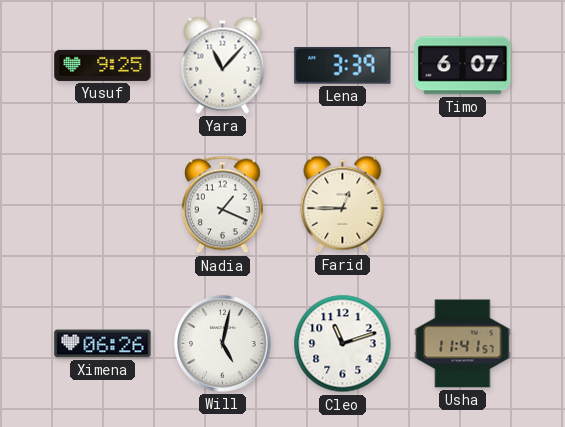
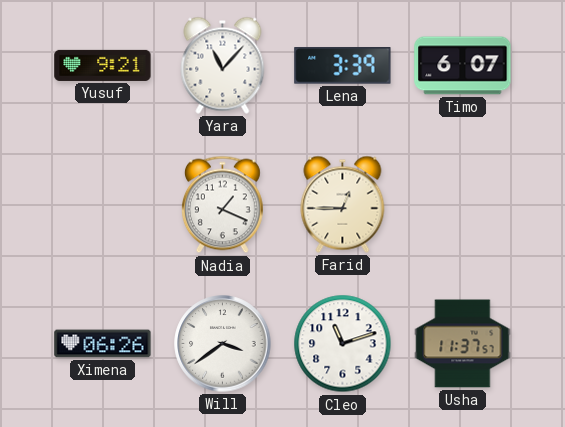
Yusuf: 9:25 -> 9:21 (103, 65)
Will: 5:02 -> 3:39 (223, 344)
Usha: 11:41 -> 11:37 (463, 344)
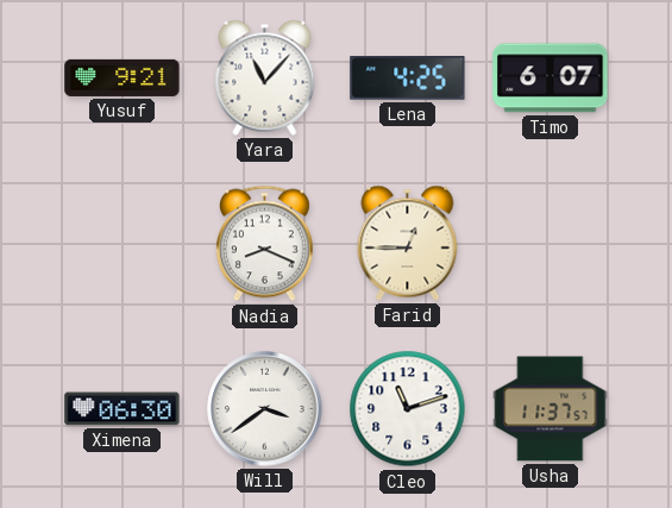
Lena: 3:39 -> 4:25 (408, 79)
Nadia: 1:19 -> 8:19 (264, 244)
Ximena: 06:26 -> 06:30 (123, 409)
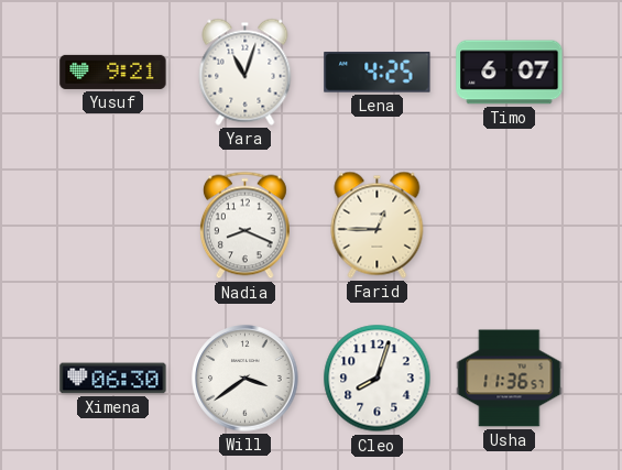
Yara: 11:07 -> 11:03 (245, 72)
Cleo: 11:12 -> 8:03 (378, 379)
Usha: 11:37 -> 11:36 (510, 379)
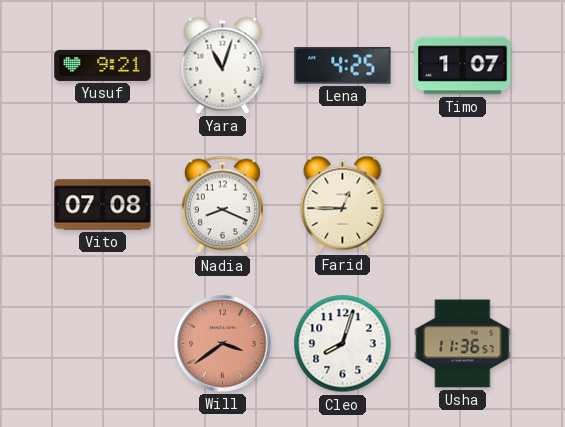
Timo: 6:07 -> 1:07 (463, 66)
Vito: none -> 07:08 (103, 205)
Ximena: 06:30 -> none (113, 379)
Will dial: white -> salmon (223, 344)
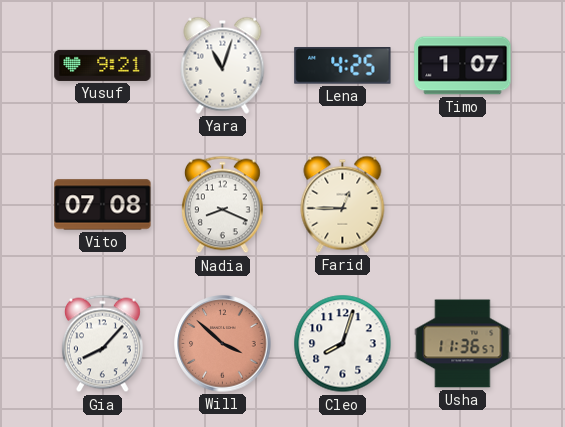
Gia: none -> 8:07 (102, 344)
Will: 3:39 -> 3:52 (223, 344)
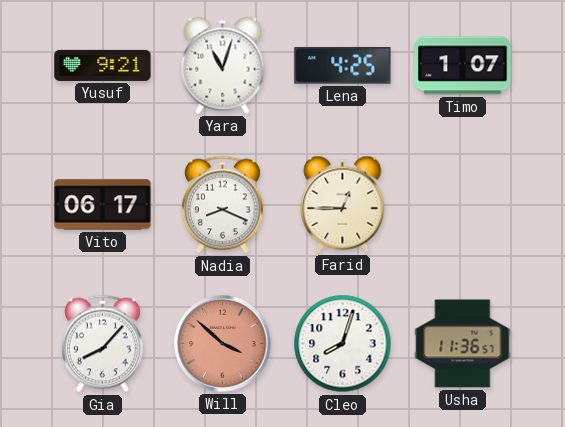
Vito: 07:08 -> 06:17 (103, 205)
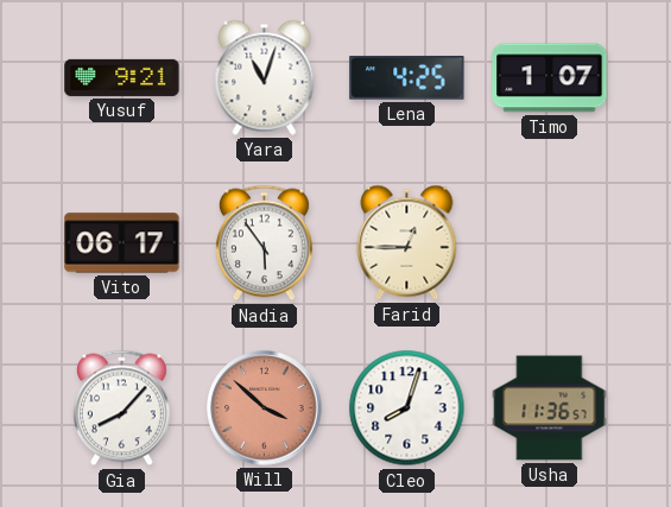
Nadia: 8:19 -> 5:54 (264, 243)
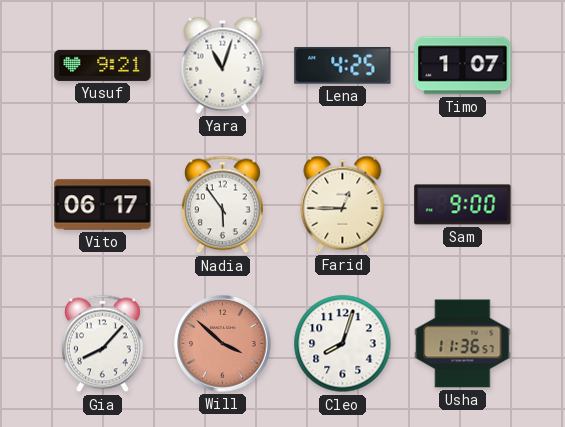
Sam: none -> 9:00 (463, 205)
